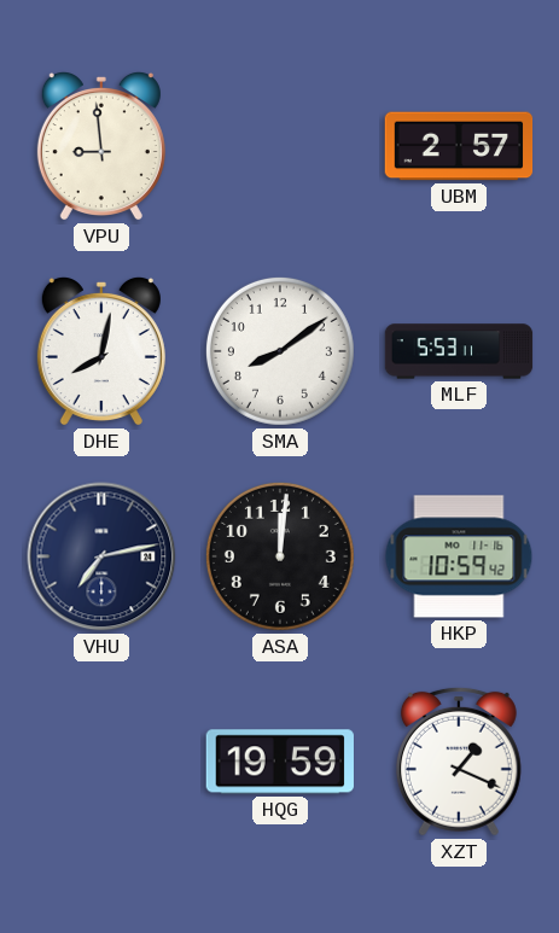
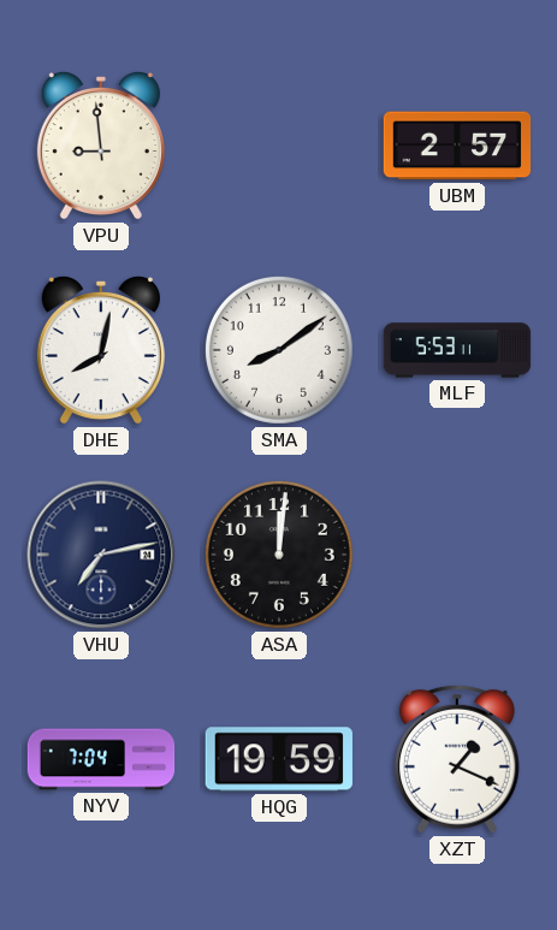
HKP: 10:59 -> none (459, 556)
NYV: none -> 7:04 (101, 759)
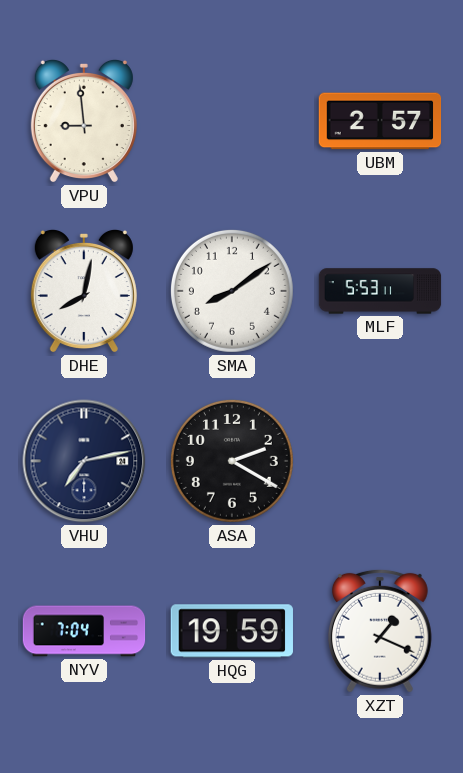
ASA: 12:01 -> 2:20 (232, 461)
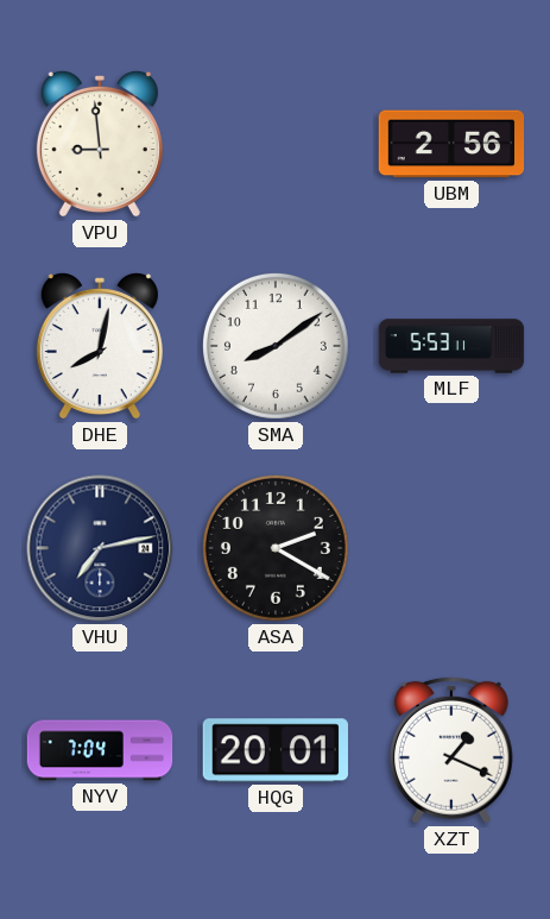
UBM: 2:57 -> 2:56 (451, 144)
HQG: 19:59 -> 20:01 (276, 750)
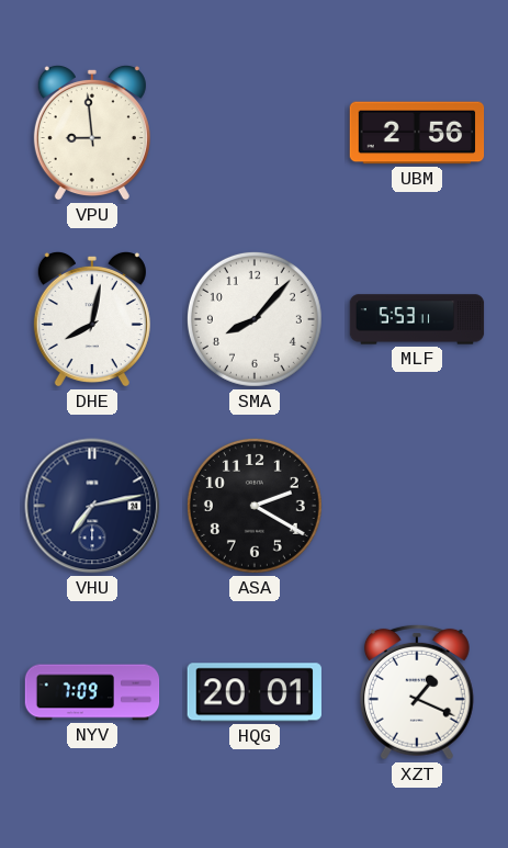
SMA: 8:09 -> 8:07 (255, 319)
NYV: 7:04 -> 7:09 (92, 692)
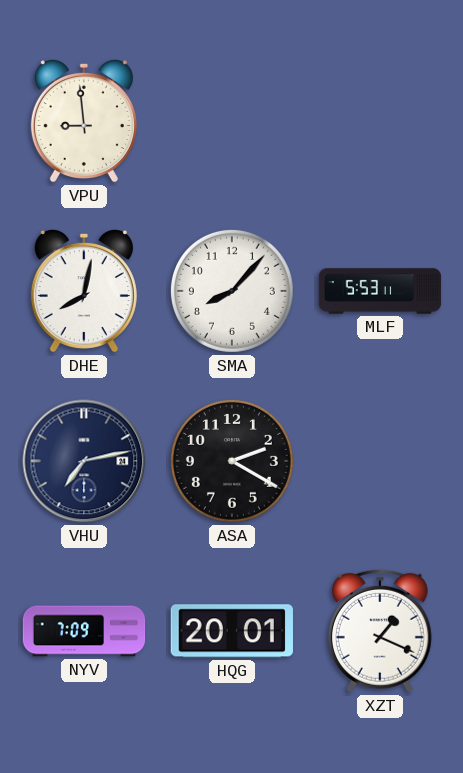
UBM: 2:56 -> none (417, 133)
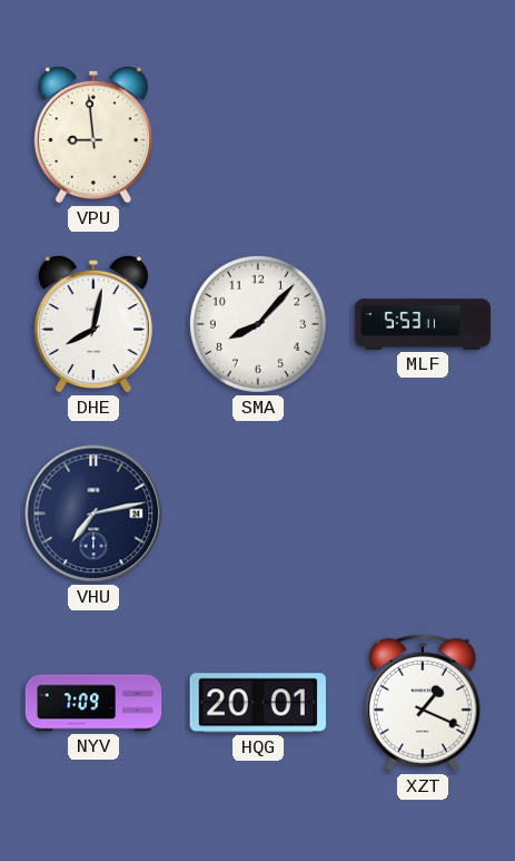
ASA: 2:20 -> none (232, 461)
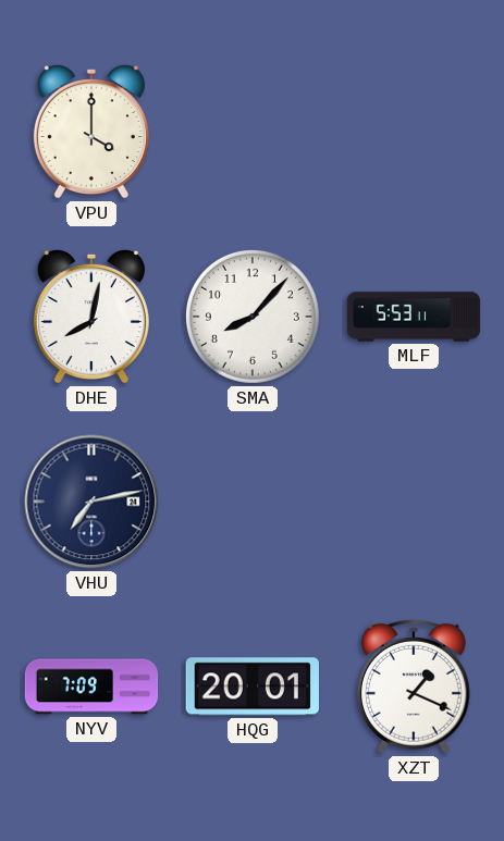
VPU: 8:59 -> 4:00 (91, 132)
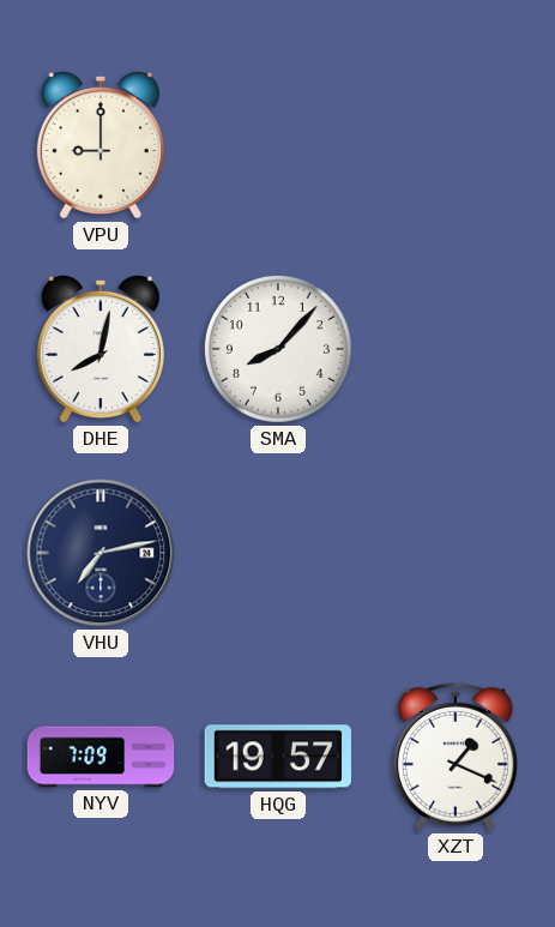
VPU: 4:00 -> 9:00 (101, 145)
MLF: 5:53 -> none (414, 317)
HQG: 20:01 -> 19:57 (278, 757)
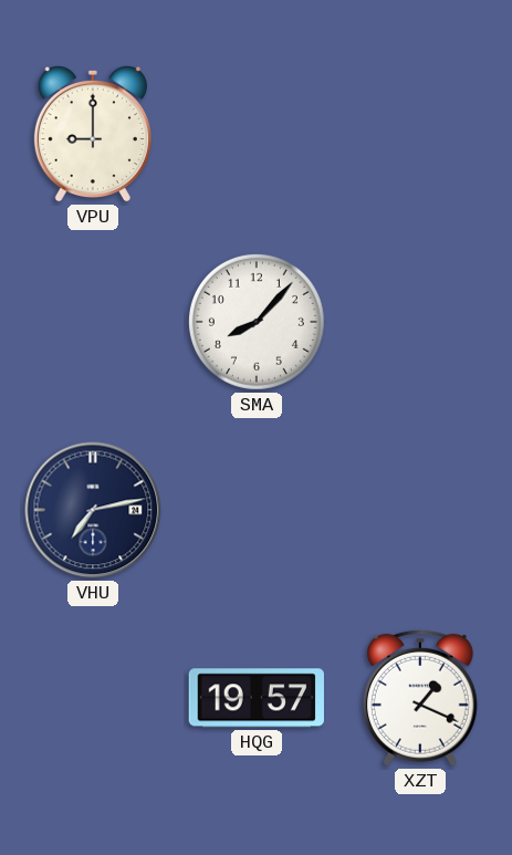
DHE: 8:02 -> none (101, 349)
NYV: 7:09 -> none (101, 757)
